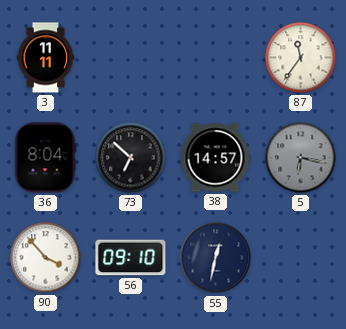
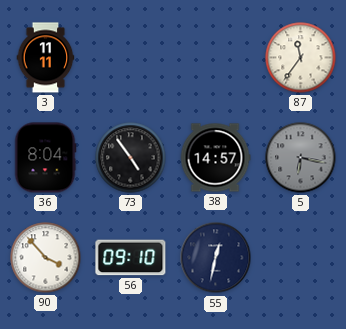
73: 6:52 -> 4:54 (131, 158)
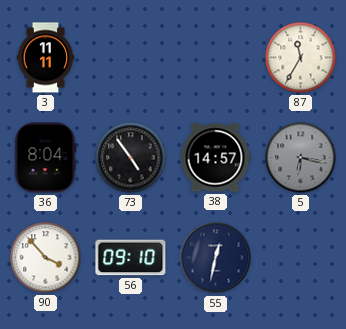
87: 11:36 -> 11:35 (301, 58)
